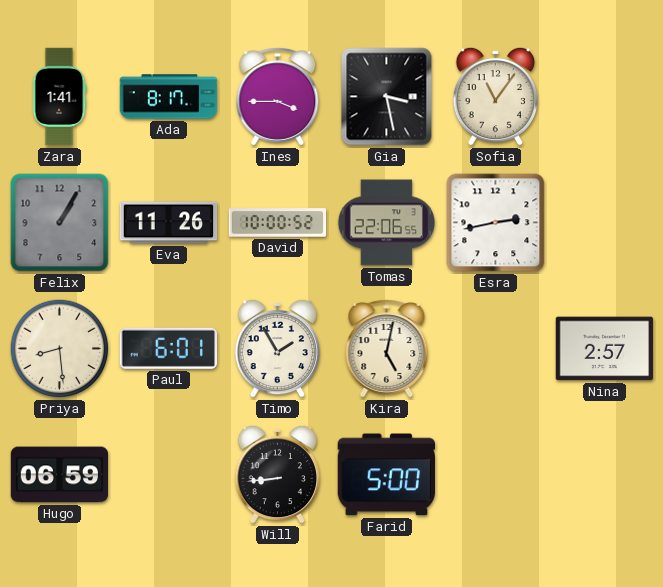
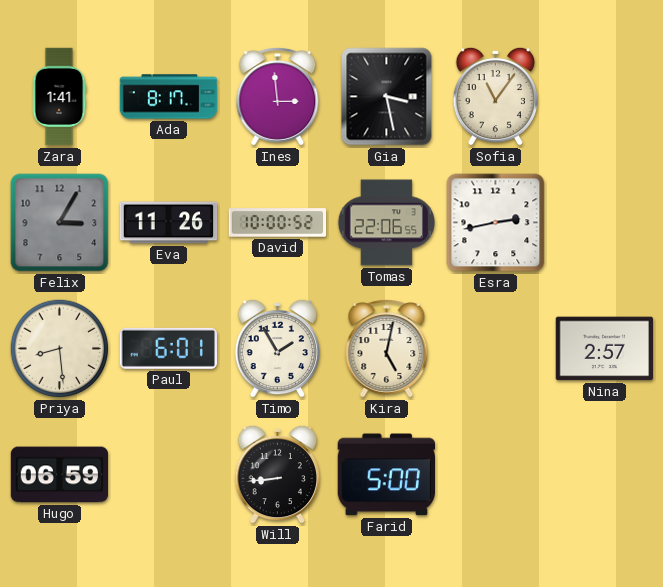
Ines: 3:45 -> 2:59 (278, 97)
Felix: 1:05 -> 3:05 (60, 223)
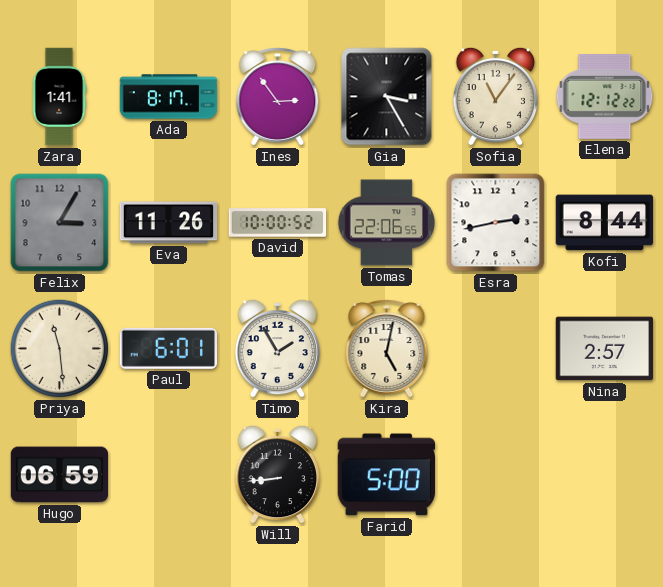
Ines: 2:59 -> 2:54 (278, 97)
Gia: 3:28 -> 3:25 (387, 97)
Elena: none -> 12:12 (605, 96)
Kofi: none -> 8:44 (605, 223)
Priya: 8:29 -> 11:29 (60, 349)
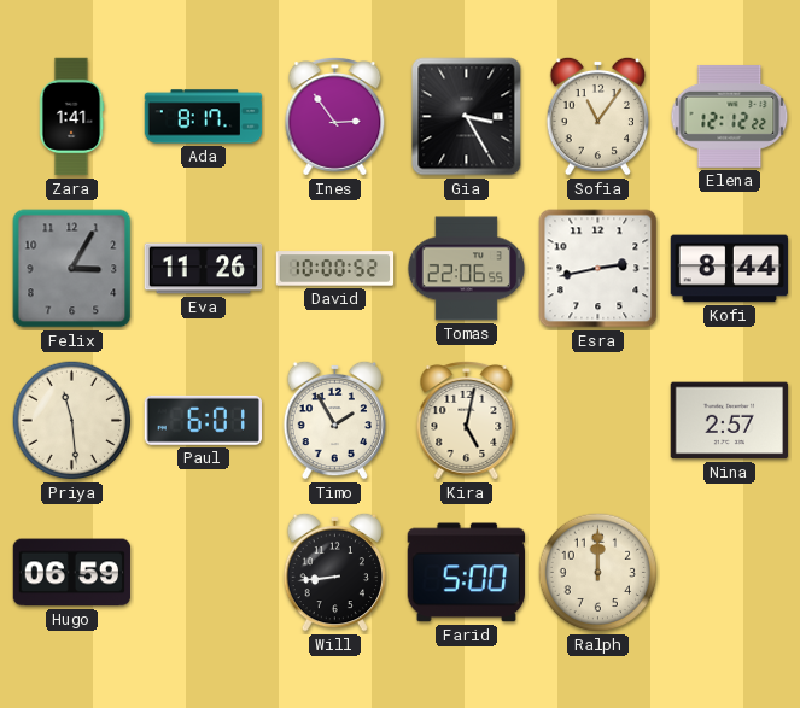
Ralph: none -> 12:00 (598, 573)
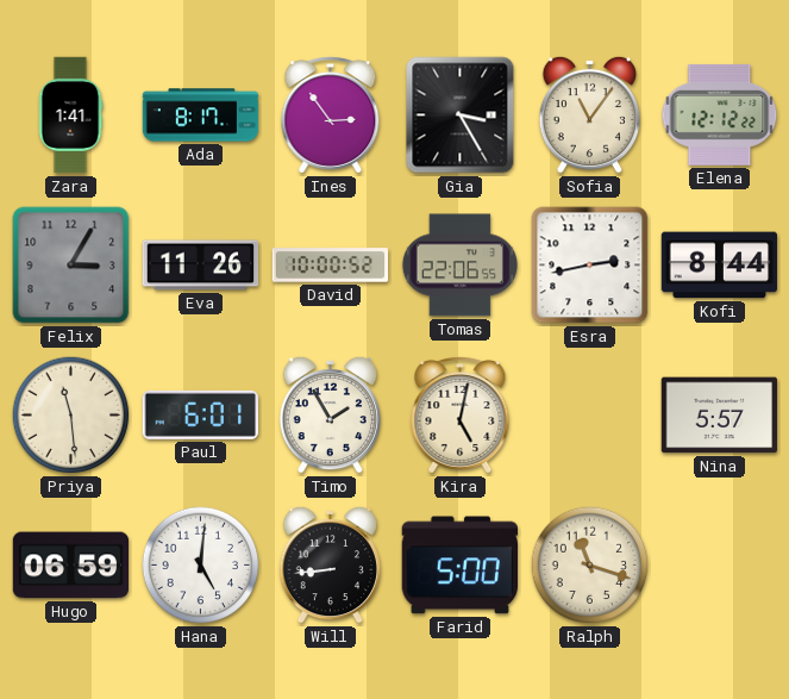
Nina: 2:57 -> 5:57 (720, 416)
Hana: none -> 5:01 (201, 566)
Ralph: 12:00 -> 11:18 (590, 566)
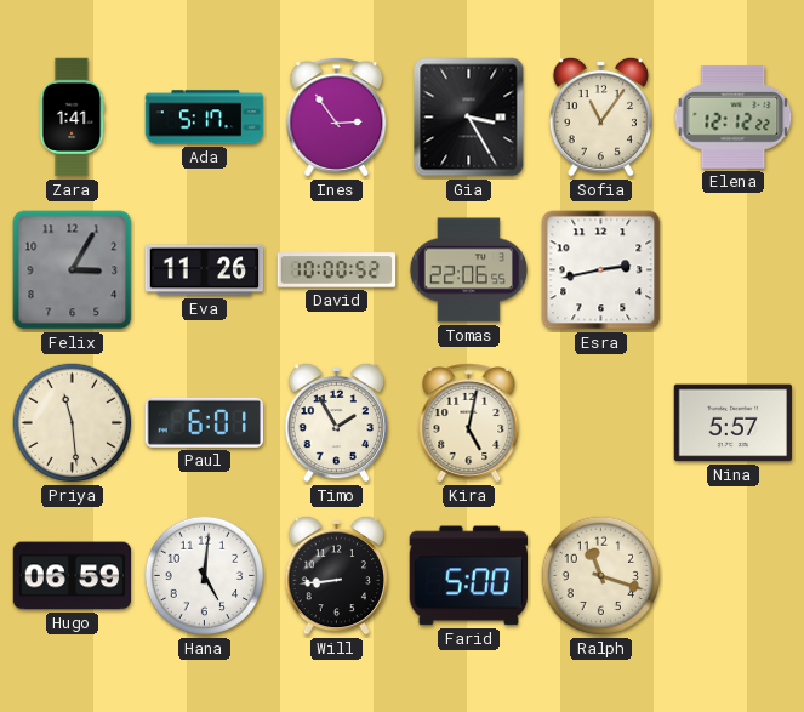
Ada: 8:17 -> 5:17 (205, 118)
Kofi: 8:44 -> none (720, 266)
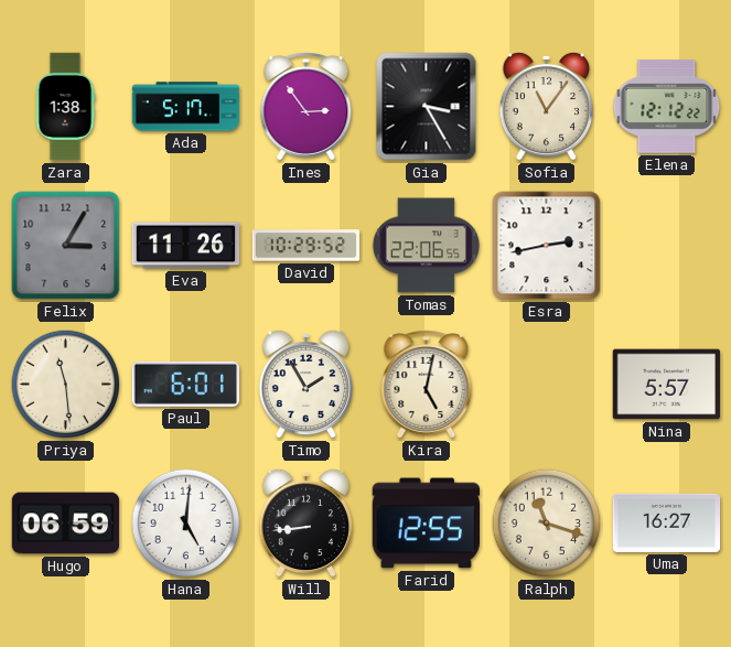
Zara: 1:41 -> 1:38 (65, 107)
David: 10:00 -> 10:29 (307, 246)
Farid: 5:00 -> 12:55 (426, 524)
Uma: none -> 16:27 (667, 522)
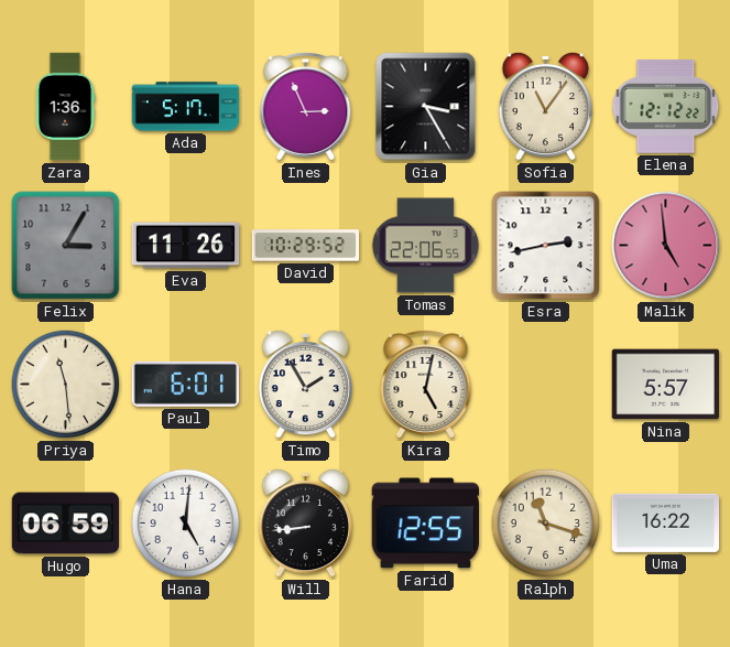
Zara: 1:38 -> 1:36 (65, 107)
Ines: 2:54 -> 2:56 (306, 107)
Malik: none -> 4:59 (666, 246)
Uma: 16:27 -> 16:22 (666, 522)
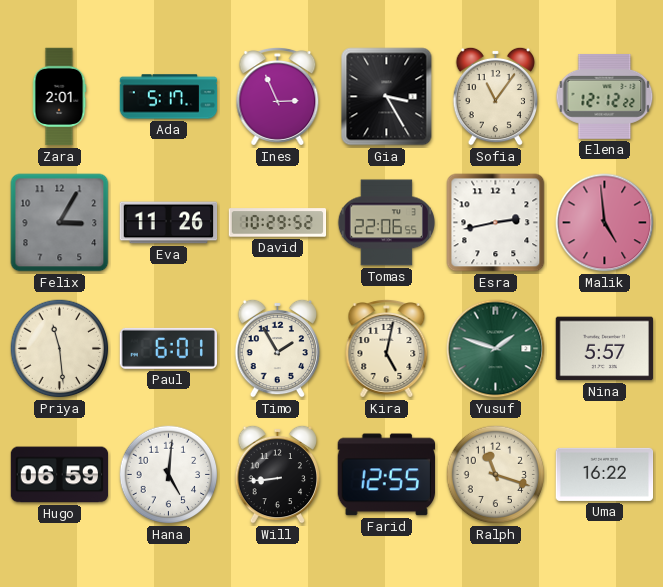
Zara: 1:36 -> 2:01 (59, 97)
Yusuf: none -> 1:48 (496, 349)
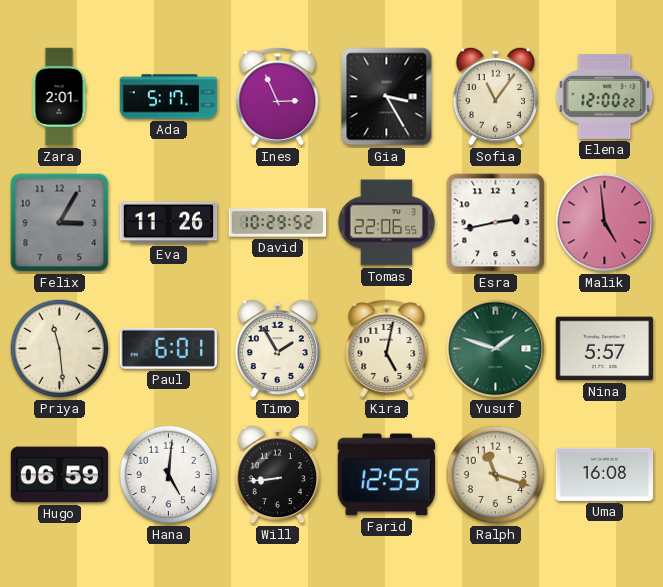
Elena: 12:12 -> 12:00 (605, 96)
Uma: 16:22 -> 16:08 (605, 474)
